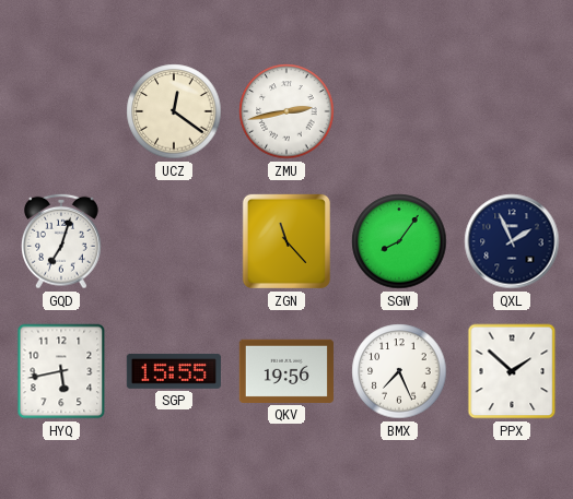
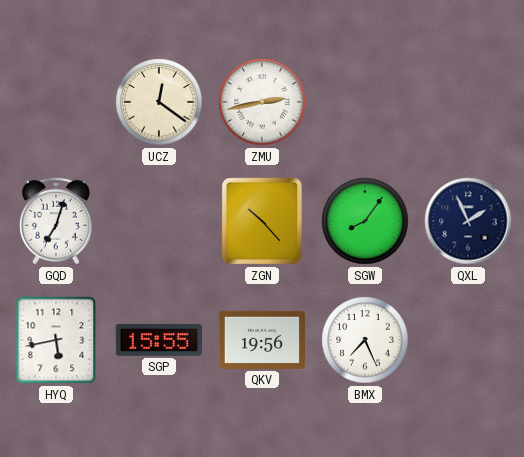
ZGN: 11:23 -> 10:23 (262, 221)
PPX: 1:52 -> none (512, 371)
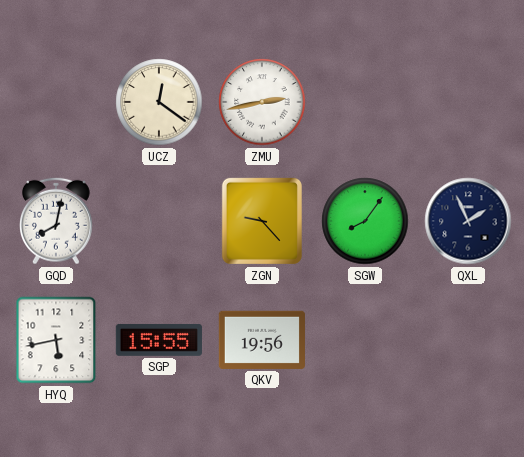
GQD: 7:03 -> 8:02 (57, 221)
ZGN: 10:23 -> 9:23 (262, 221)
BMX: 7:26 -> none (365, 340)
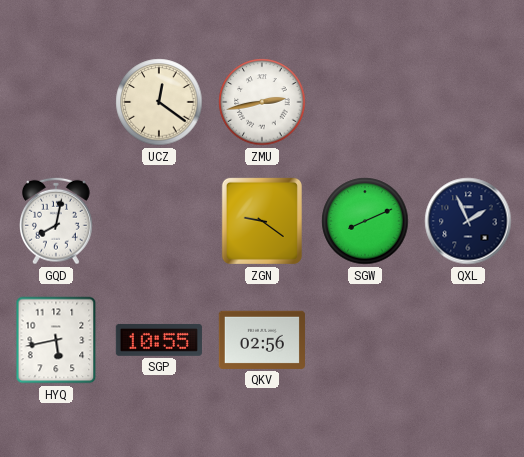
ZGN: 9:23 -> 9:21 (262, 221)
SGW: 8:06 -> 8:11 (365, 221)
SGP: 15:55 -> 10:55 (159, 340)
QKV: 19:56 -> 02:56 (262, 340)
